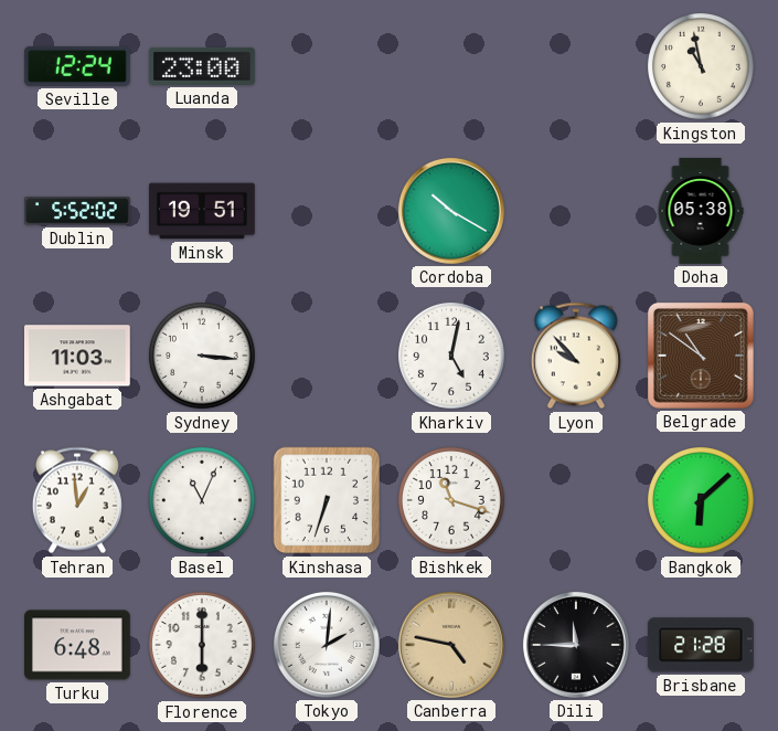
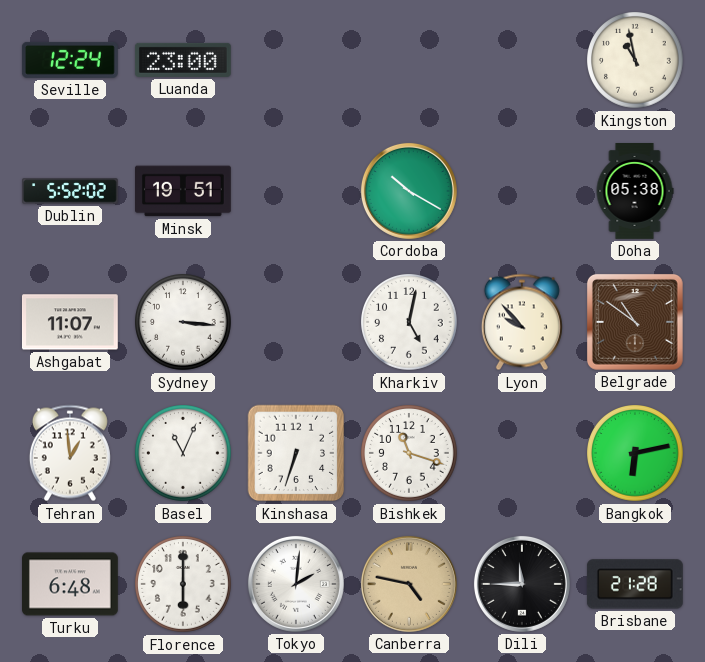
Ashgabat: 11:03 -> 11:07 (70, 322)
Bangkok: 6:08 -> 6:13 (636, 454)
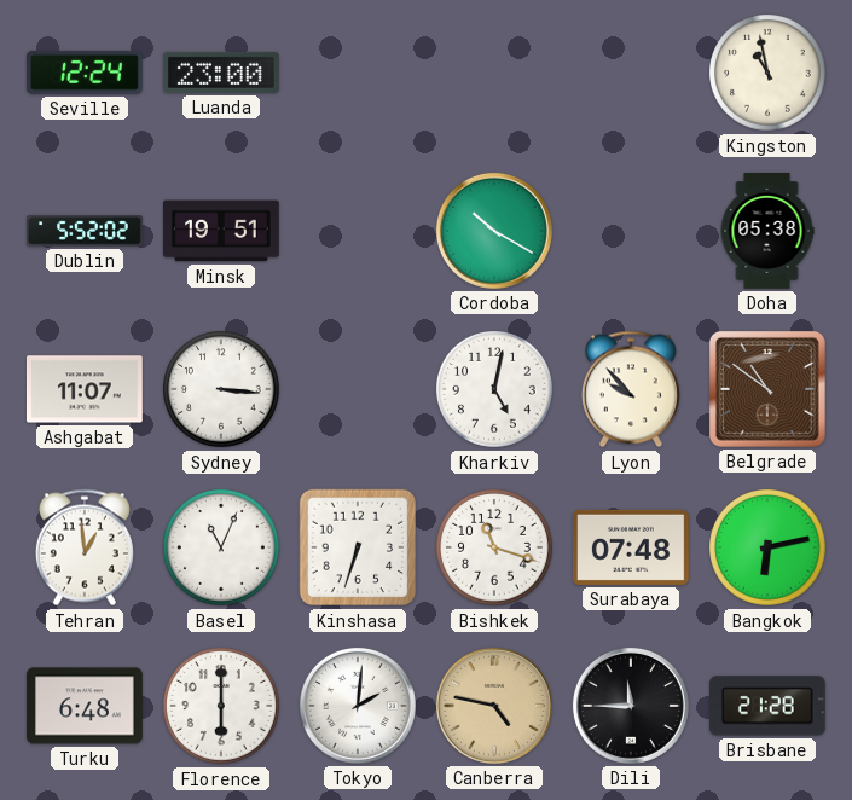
Surabaya: none -> 07:48 (631, 547)
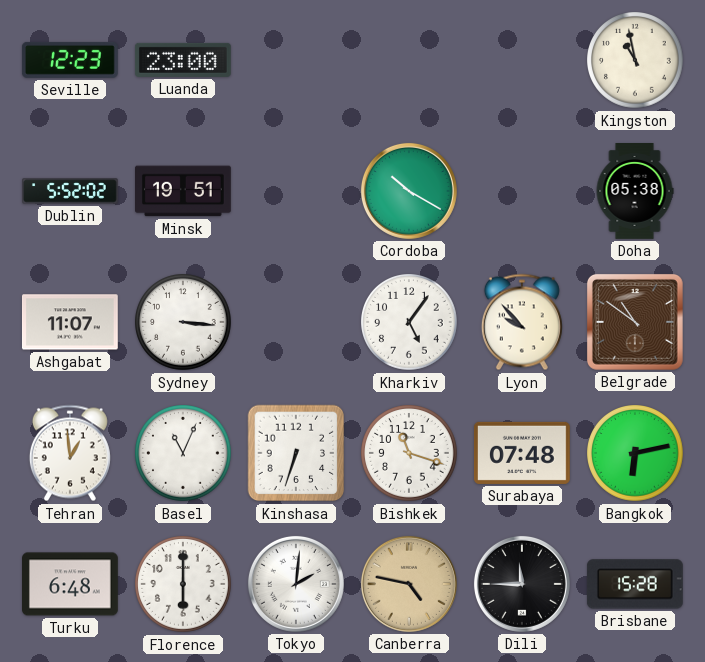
Seville: 12:24 -> 12:23 (70, 60)
Kharkiv: 5:02 -> 5:06 (410, 323)
Brisbane: 21:28 -> 15:28 (635, 584)
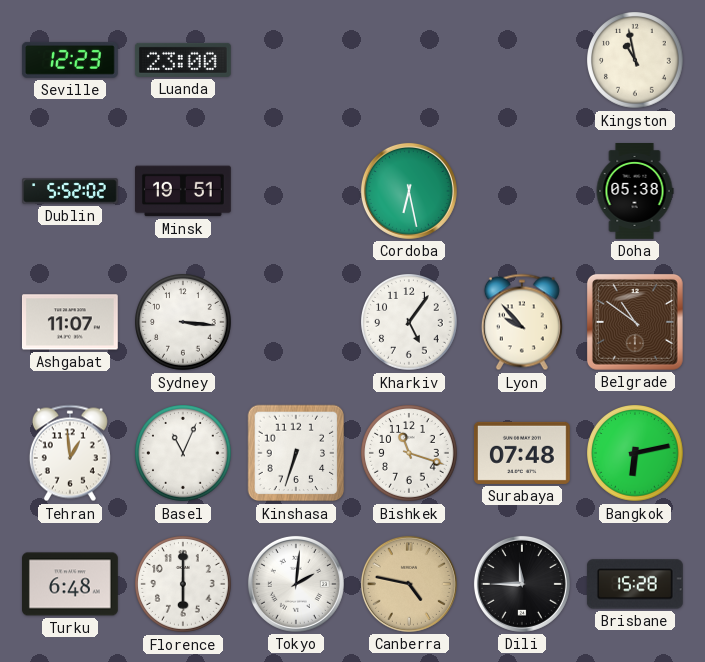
Cordoba: 10:20 -> 6:28 (409, 191)
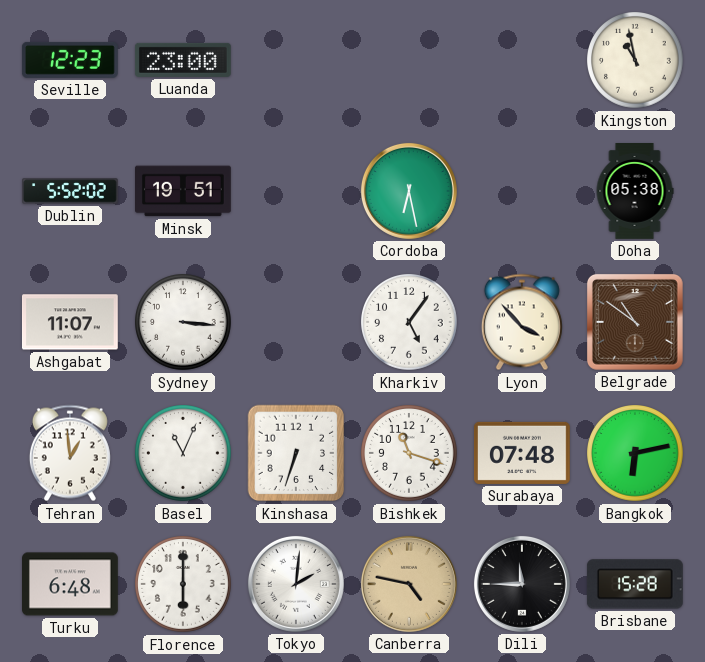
Lyon: 9:53 -> 3:53 (522, 322)
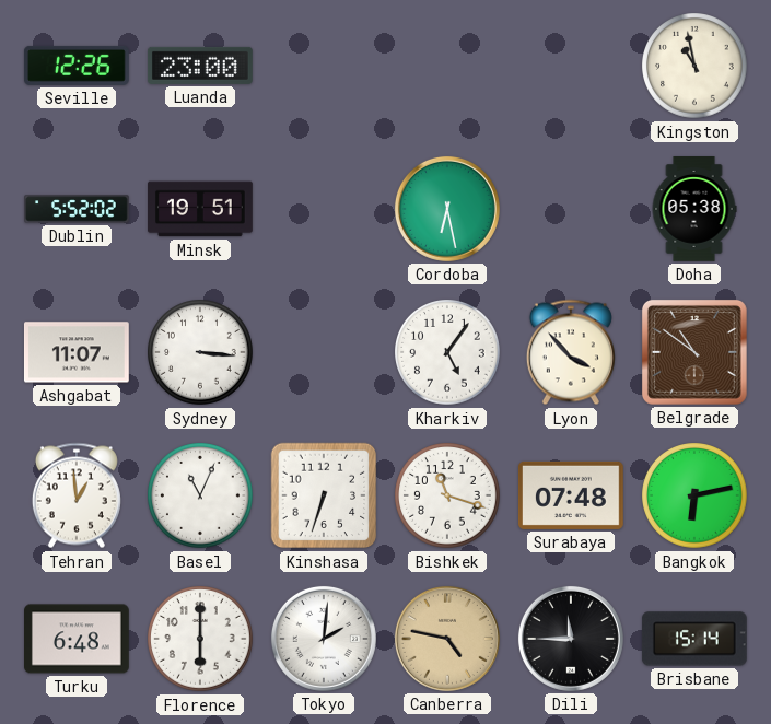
Seville: 12:23 -> 12:26 (77, 66)
Brisbane: 15:28 -> 15:14 (694, 639)
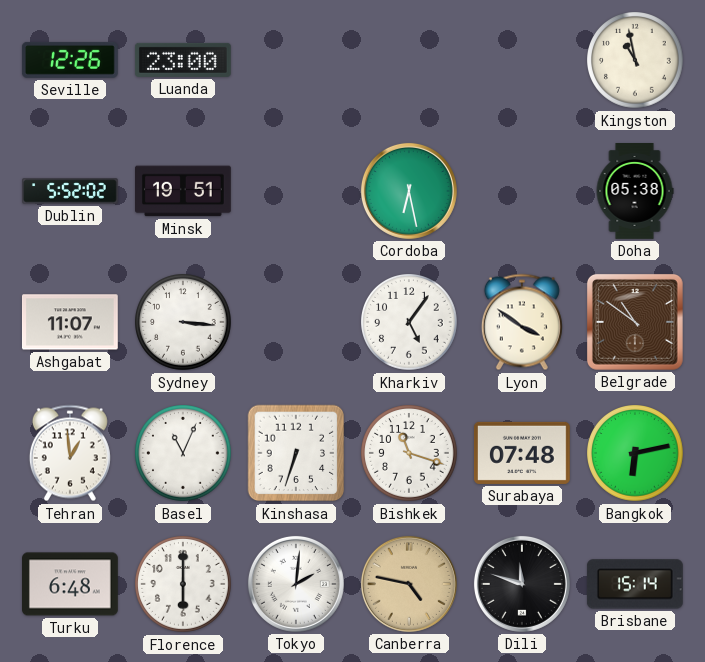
Lyon: 3:53 -> 3:51 (522, 322)
Dili: 11:45 -> 11:48 (522, 584)
